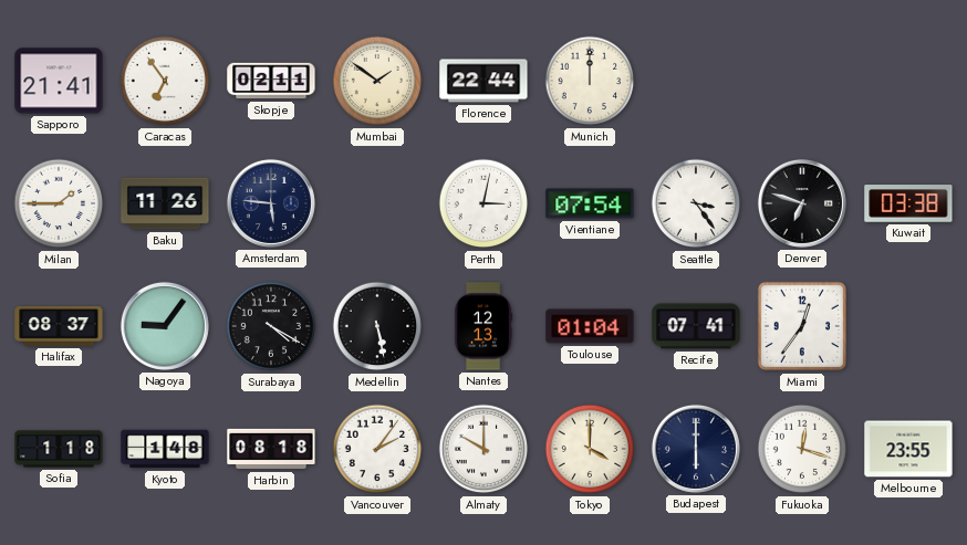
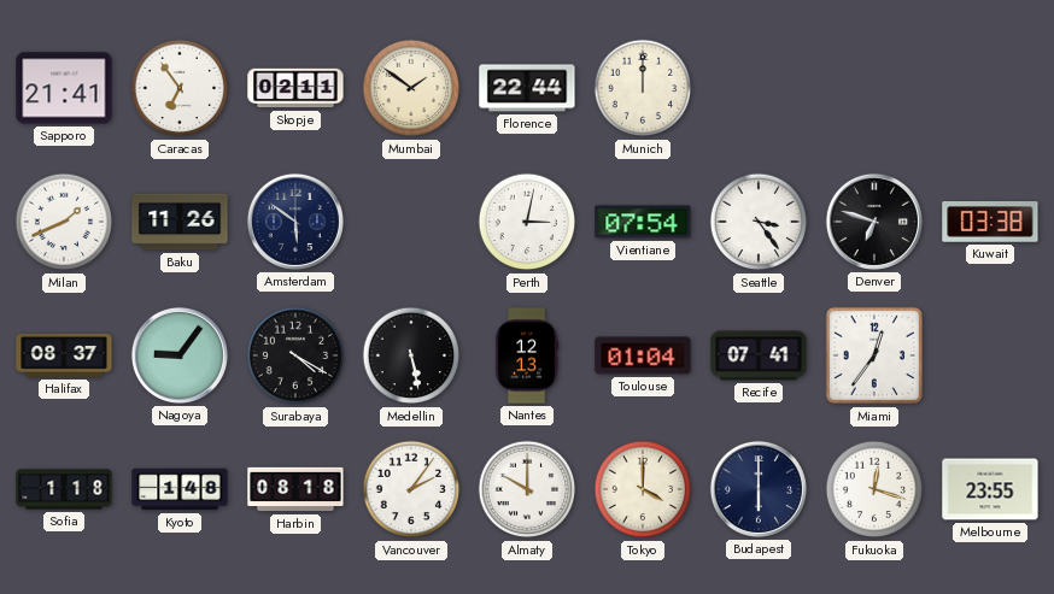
Milan: 1:45 -> 1:41 (64, 222)
Amsterdam: 5:46 -> 5:51 (295, 222)
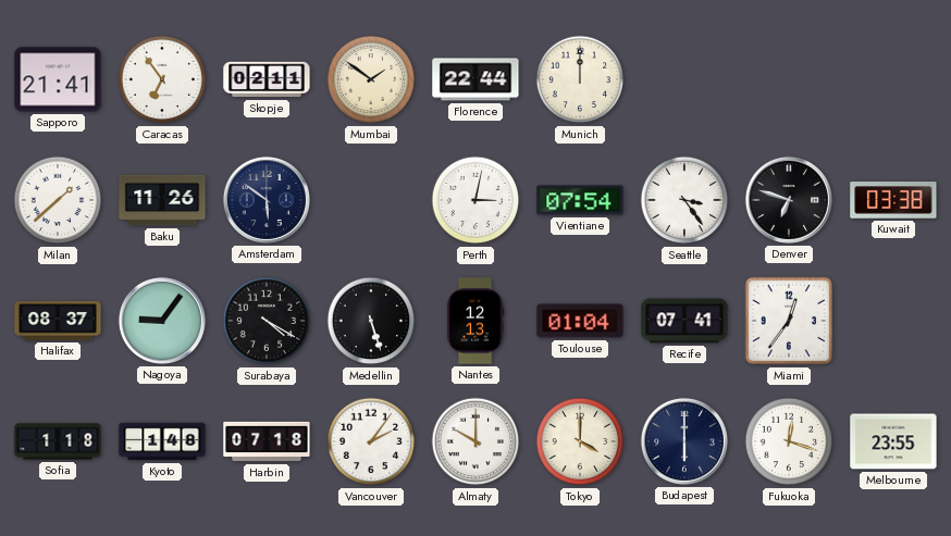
Milan: 1:41 -> 1:38 (58, 200)
Medellin: 5:28 -> 5:27 (371, 321)
Harbin: 08:18 -> 07:18 (267, 441)
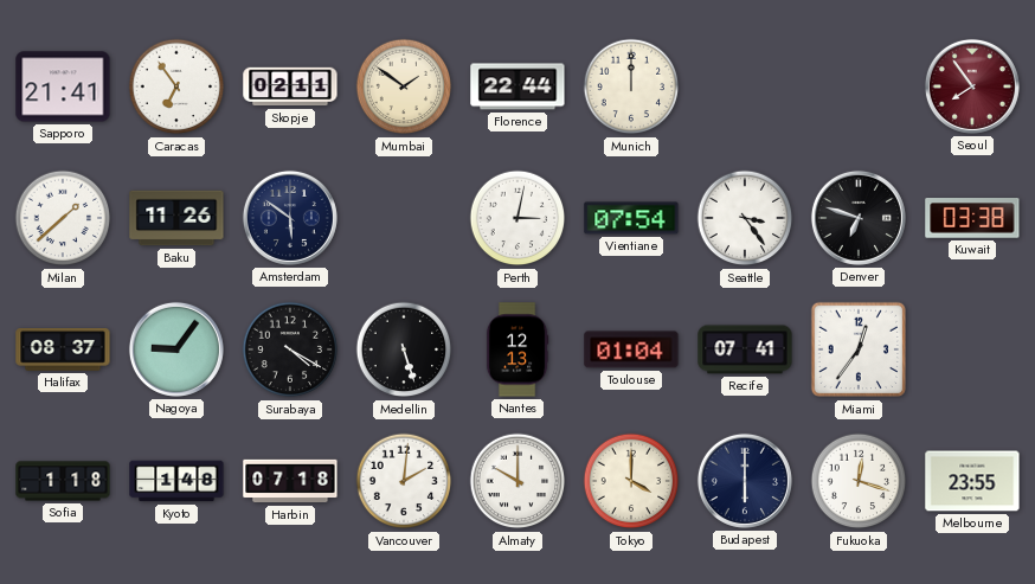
Seoul: none -> 7:54 (972, 86)
Vancouver: 2:06 -> 2:01 (404, 481)
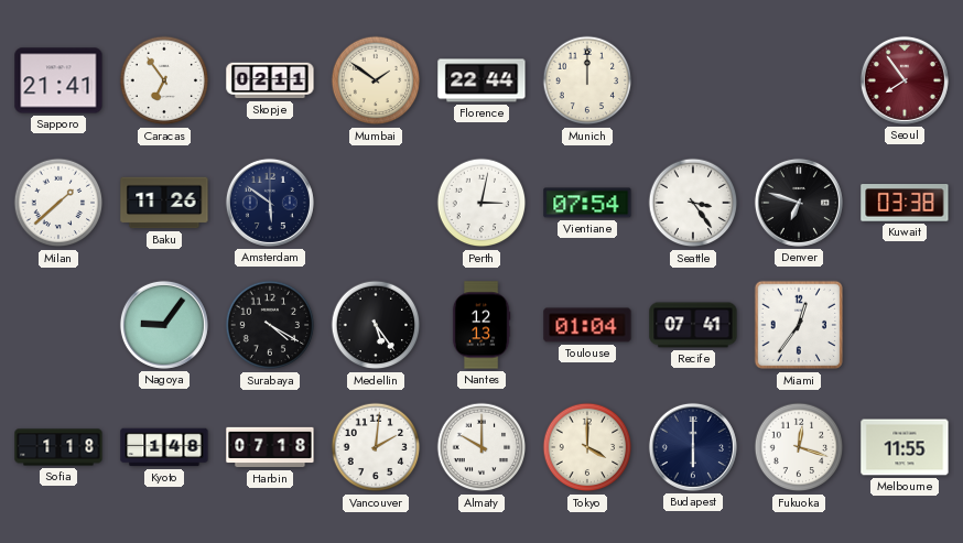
Halifax: 08:37 -> none (63, 351)
Medellin: 5:27 -> 5:24 (376, 325)
Melbourne: 23:55 -> 11:55 (905, 447)
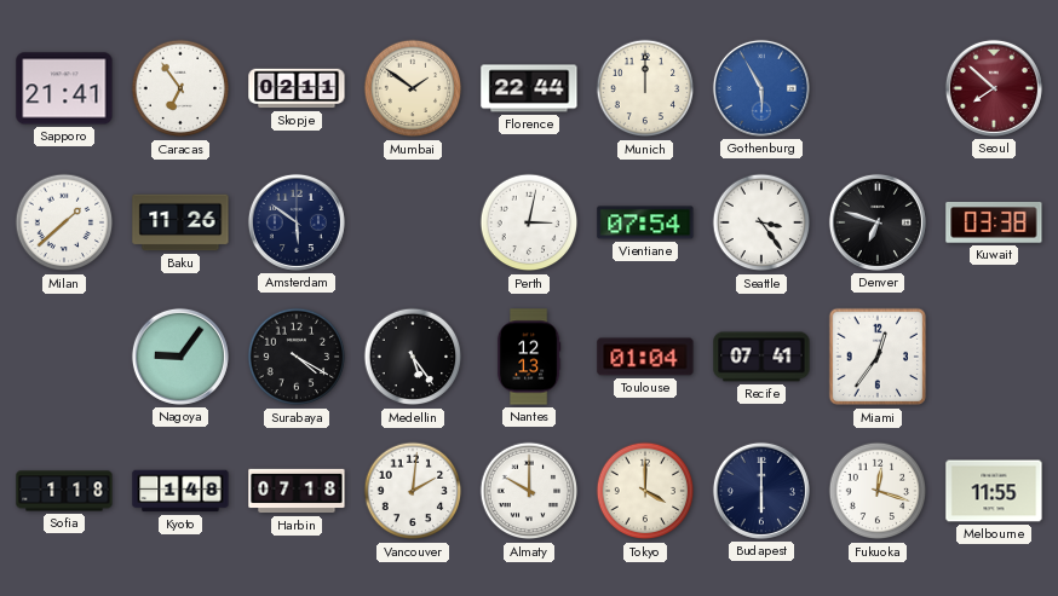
Gothenburg: none -> 5:55 (761, 88)
Seoul: 7:54 -> 7:52 (994, 88)
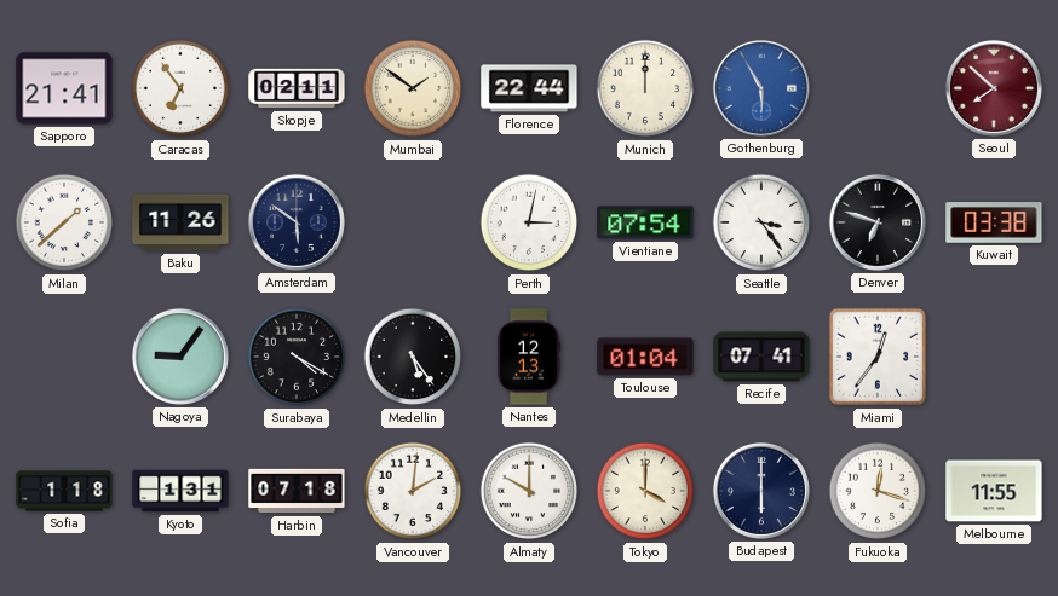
Kyoto: 1:48 -> 1:31 (180, 491)
